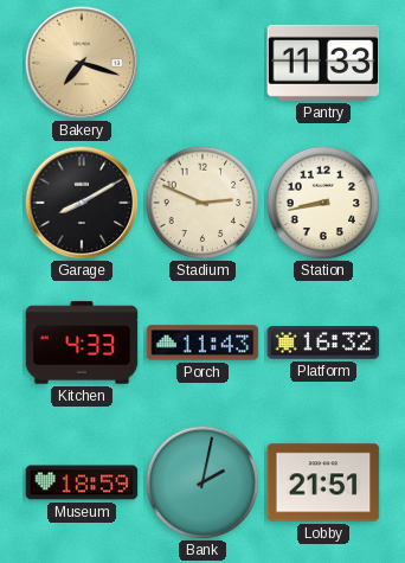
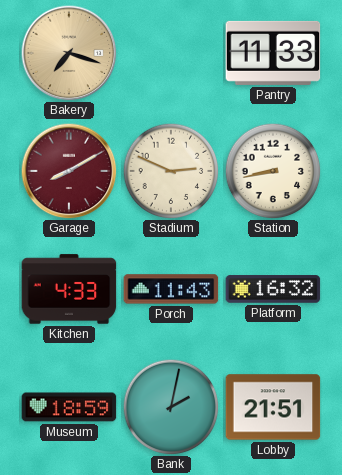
Garage dial: black -> burgundy (69, 171)
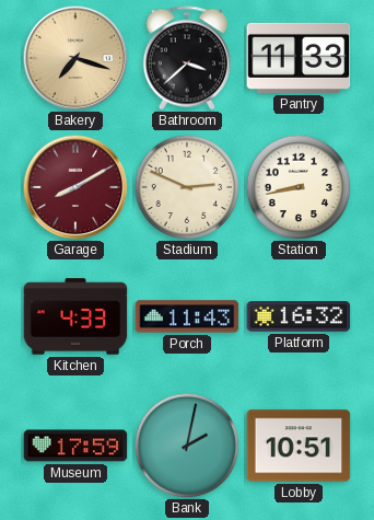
Bathroom: none -> 3:38 (187, 58)
Museum: 18:59 -> 17:59 (75, 446)
Lobby: 21:51 -> 10:51 (299, 446)
